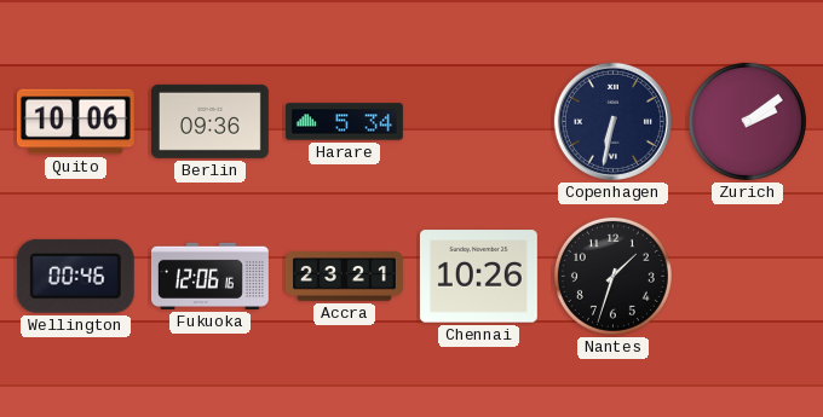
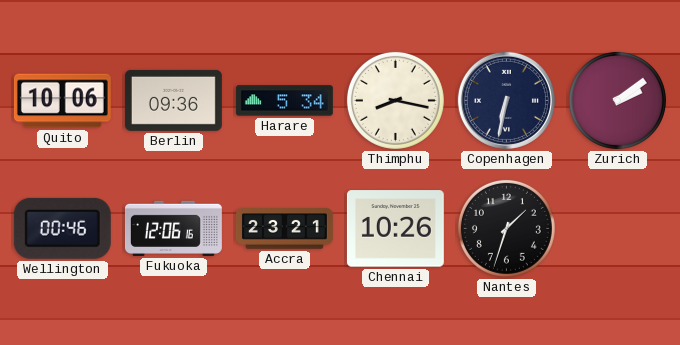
Thimphu: none -> 8:17 (395, 100)
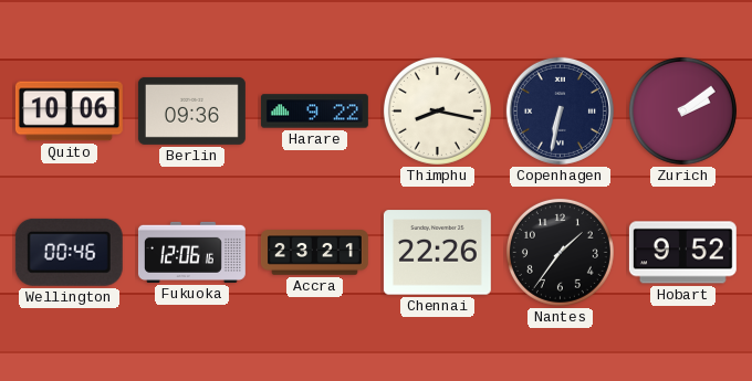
Harare: 5:34 -> 9:22 (314, 112)
Chennai: 10:26 -> 22:26 (437, 253)
Nantes: 1:33 -> 1:36 (560, 252)
Hobart: none -> 9:52 (682, 253)
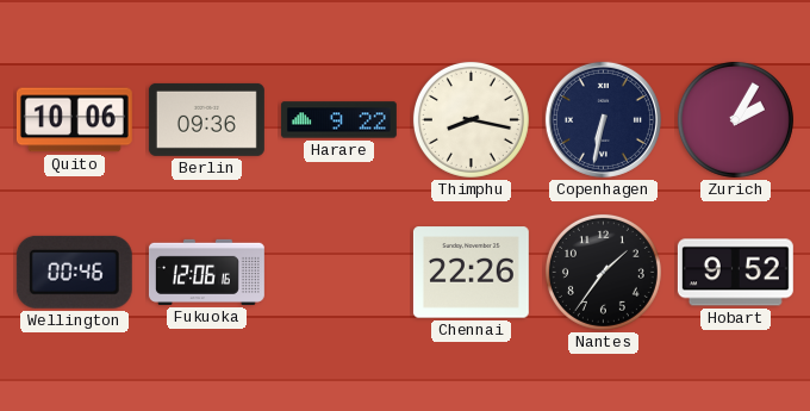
Zurich: 2:09 -> 2:05 (735, 119)
Accra: 23:21 -> none (314, 253)
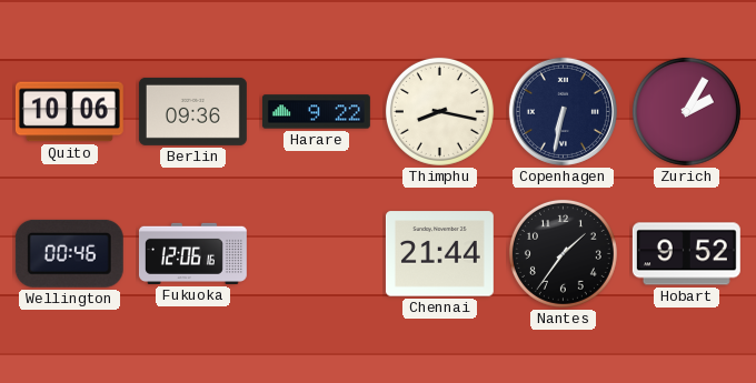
Chennai: 22:26 -> 21:44 (439, 254)
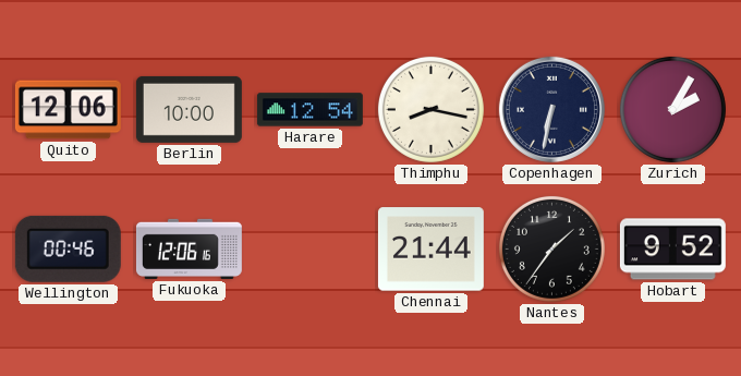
Quito: 10:06 -> 12:06 (68, 110)
Berlin: 09:36 -> 10:00 (189, 109)
Harare: 9:22 -> 12:54 (309, 110)
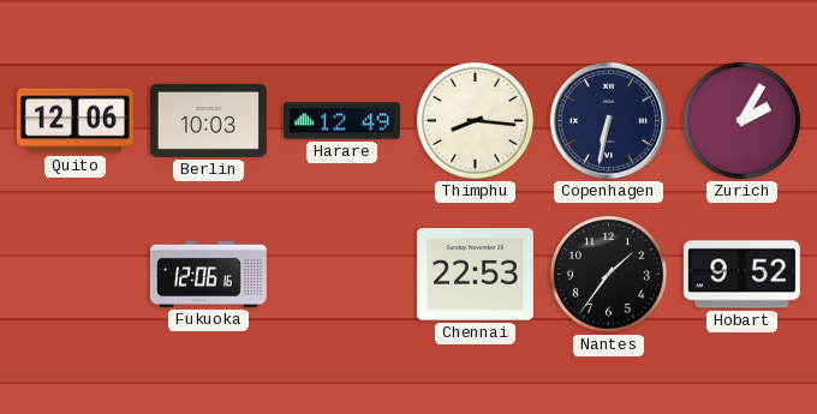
Berlin: 10:00 -> 10:03 (208, 120)
Harare: 12:54 -> 12:49 (341, 121)
Thimphu: 8:17 -> 8:16 (475, 120)
Wellington: 00:46 -> none (68, 248)
Chennai: 21:44 -> 22:53 (475, 275)
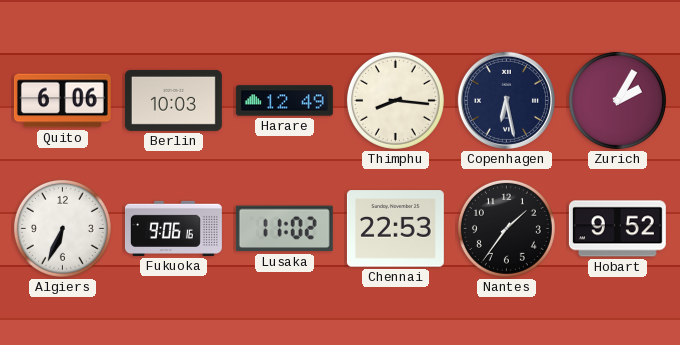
Quito: 12:06 -> 6:06 (62, 101)
Copenhagen: 6:32 -> 6:28 (506, 100)
Algiers: none -> 6:34 (62, 228)
Fukuoka: 12:06 -> 9:06 (173, 228)
Lusaka: none -> 11:02 (284, 229)
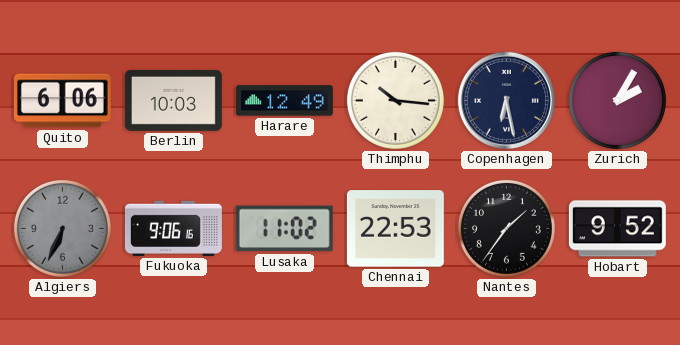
Thimphu: 8:16 -> 10:16 (395, 100)
Algiers dial: white -> grey (62, 228)
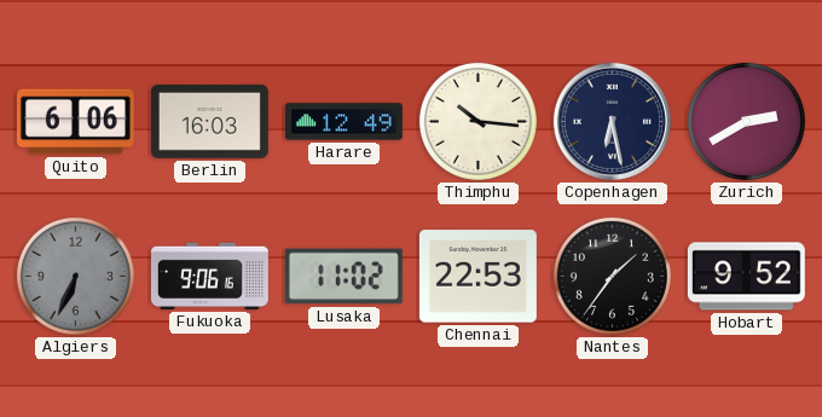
Berlin: 10:03 -> 16:03 (209, 121)
Zurich: 2:05 -> 2:40 (746, 121)
